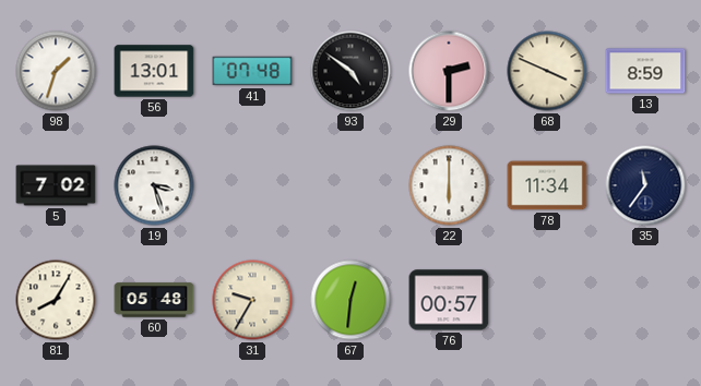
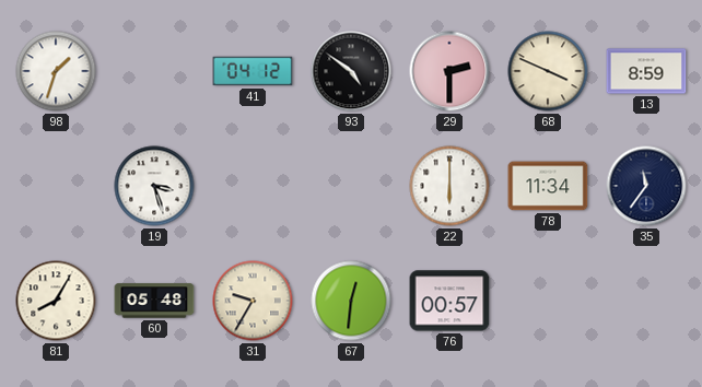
56: 13:01 -> none (154, 71)
41: 07:48 -> 04:12 (253, 71)
5: 7:02 -> none (56, 185)
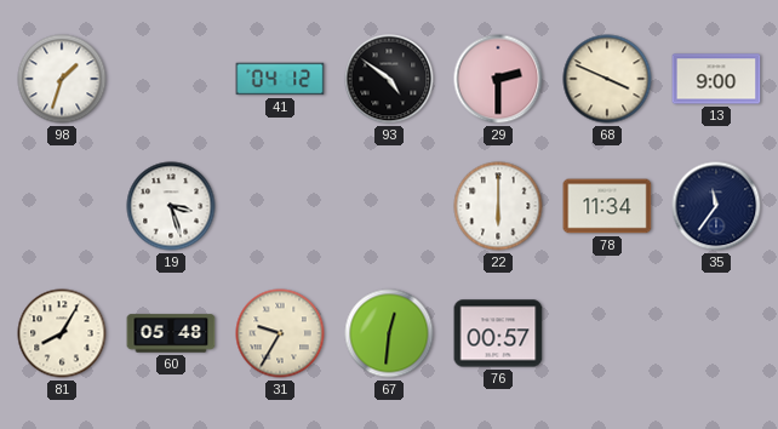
13: 8:59 -> 9:00 (716, 79)
